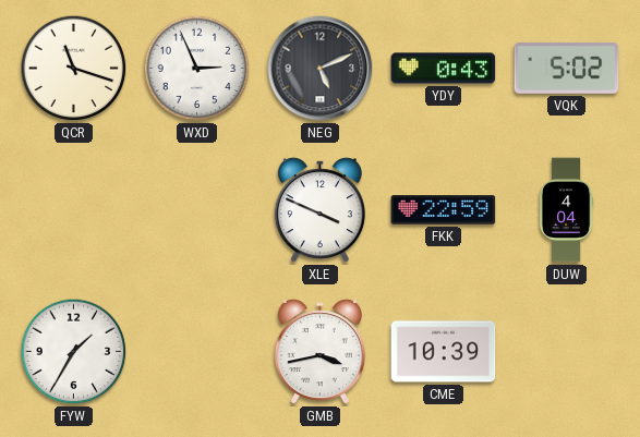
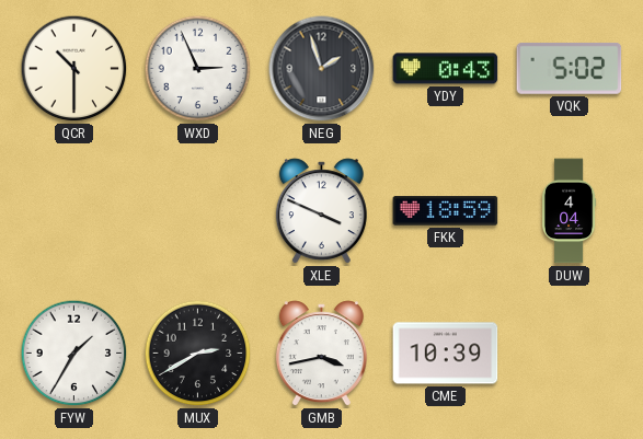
QCR: 11:18 -> 10:30 (74, 69)
NEG: 5:11 -> 1:57 (322, 69)
FKK: 22:59 -> 18:59 (446, 211)
MUX: none -> 2:40 (198, 354)
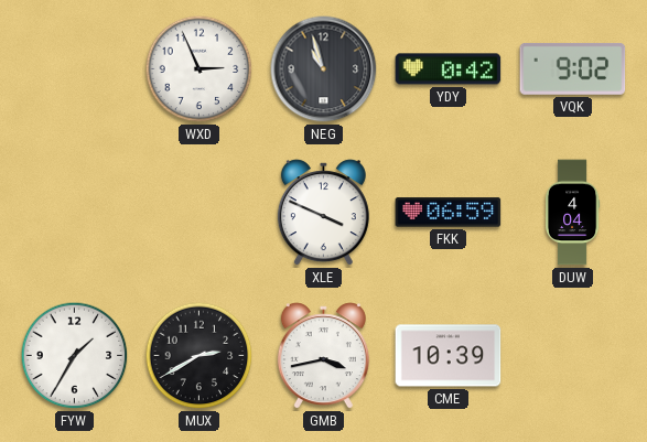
QCR: 10:30 -> none (74, 69)
NEG: 1:57 -> 10:57 (324, 69)
YDY: 0:43 -> 0:42 (449, 69)
VQK: 5:02 -> 9:02 (573, 68)
FKK: 18:59 -> 06:59 (449, 213)
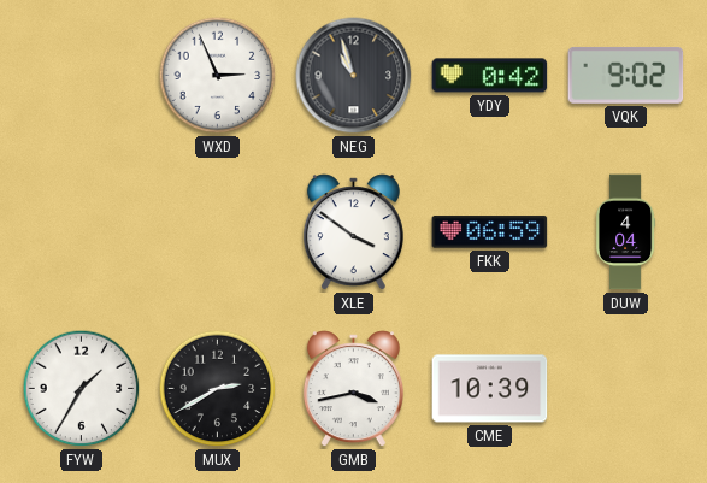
XLE: 3:49 -> 3:51 (353, 232)
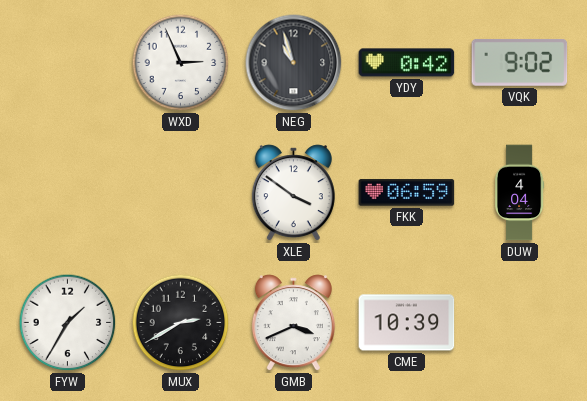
GMB: 3:43 -> 3:41 (293, 323)
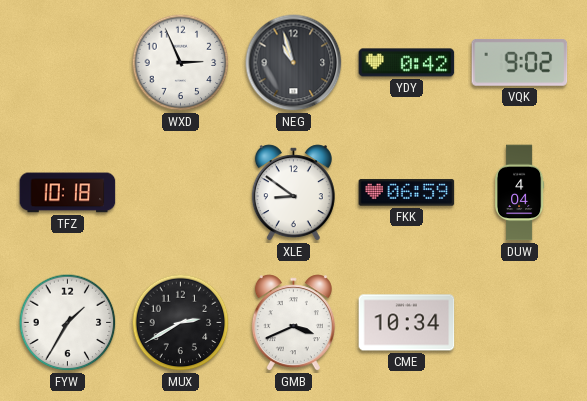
TFZ: none -> 10:18 (68, 193)
XLE: 3:51 -> 8:51 (293, 193)
CME: 10:39 -> 10:34 (407, 323)
